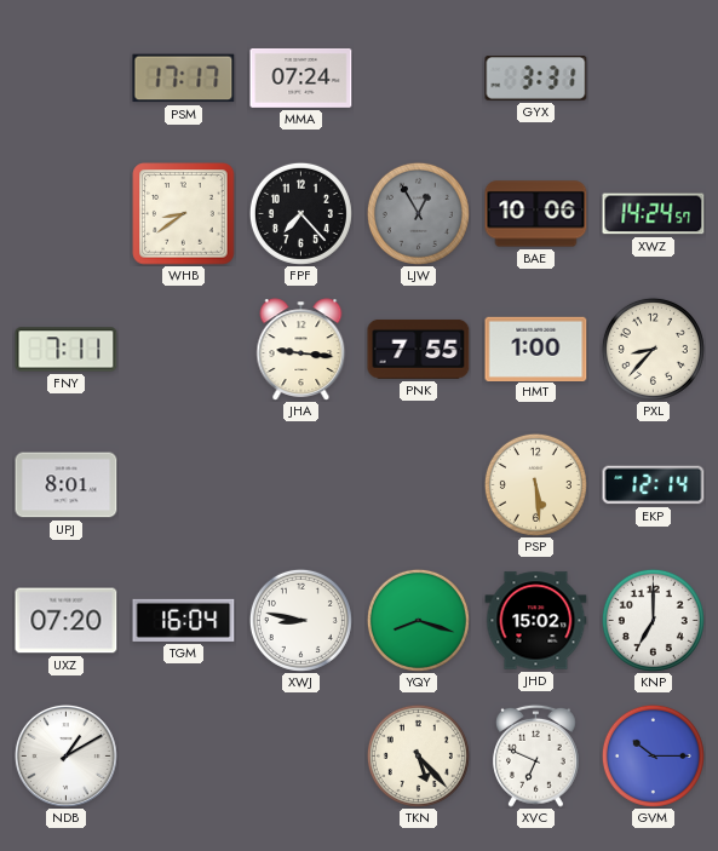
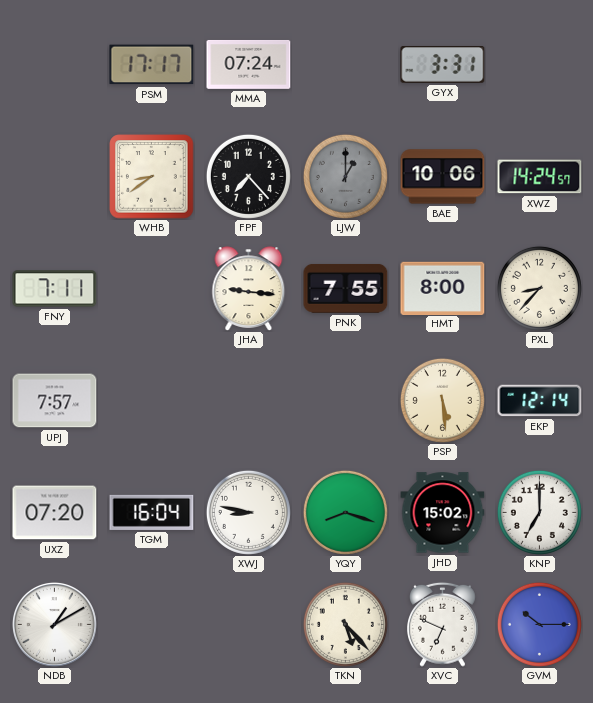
LJW: 12:55 -> 1:00 (345, 176)
HMT: 1:00 -> 8:00 (443, 288)
UPJ: 8:01 -> 7:57 (55, 401)
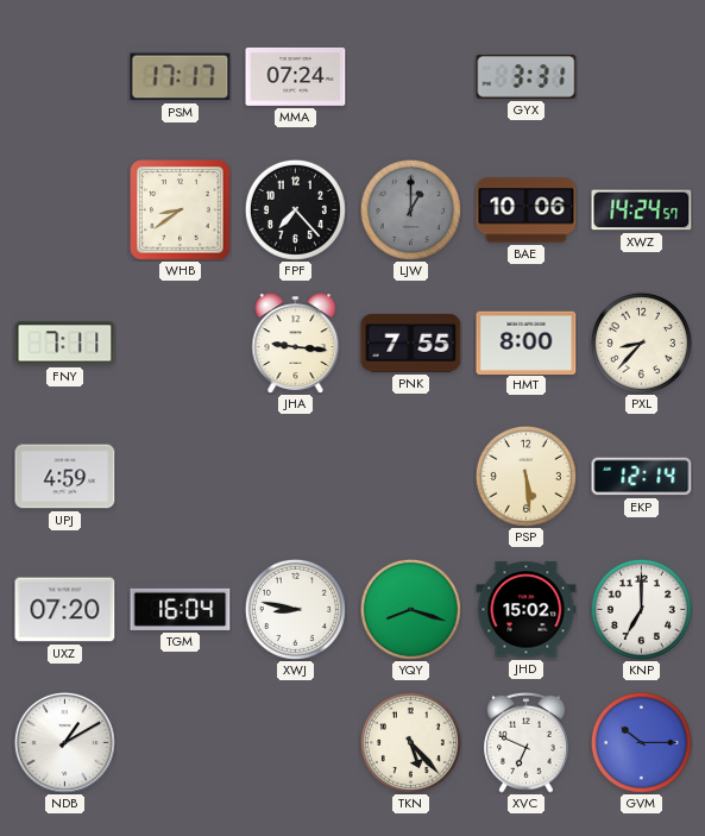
UPJ: 7:57 -> 4:59 (65, 477)
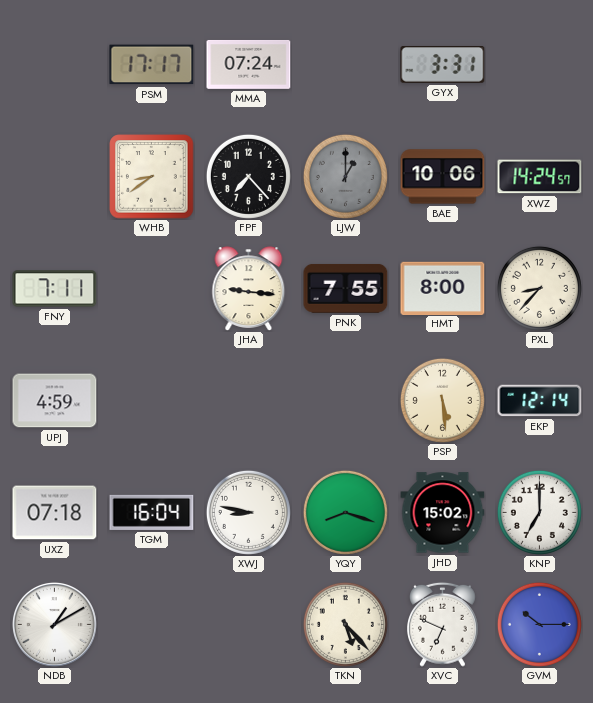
UXZ: 07:20 -> 07:18 (55, 513)
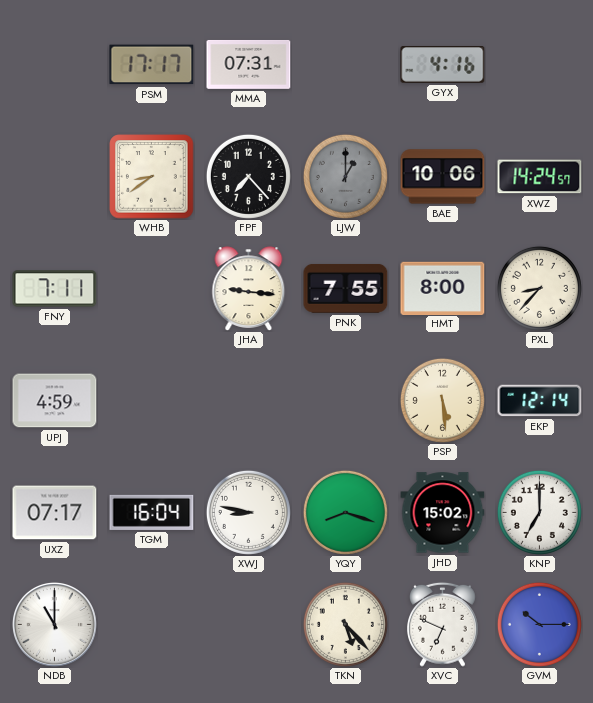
MMA: 07:24 -> 07:31 (249, 64)
GYX: 3:31 -> 4:16 (443, 65)
UXZ: 07:18 -> 07:17 (55, 513)
NDB: 1:10 -> 11:00 (54, 624)
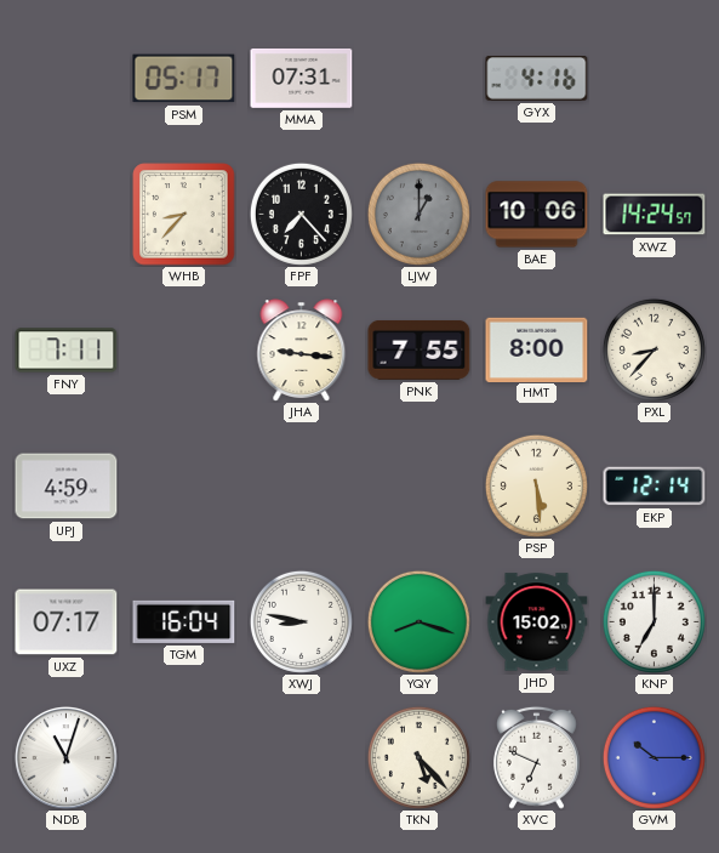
PSM: 17:17 -> 05:17 (184, 79)
WHB: 8:39 -> 8:37 (184, 215)
NDB: 11:00 -> 11:03 (65, 757)
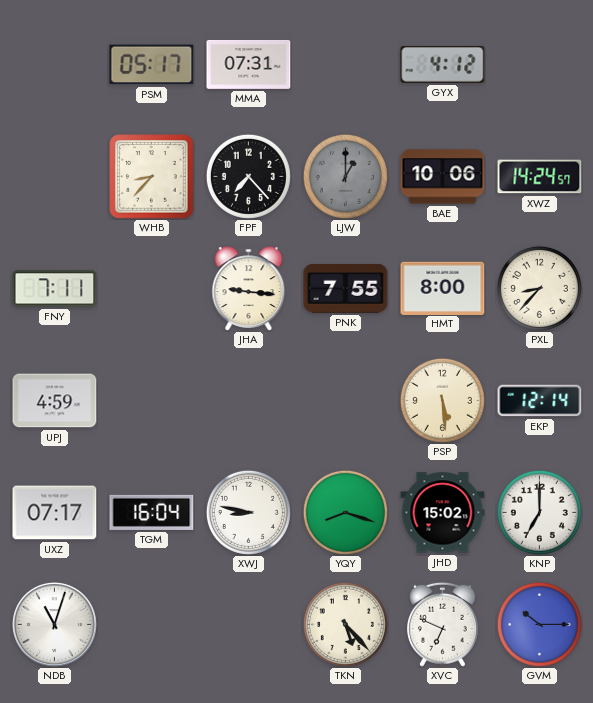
GYX: 4:16 -> 4:12 (443, 65)
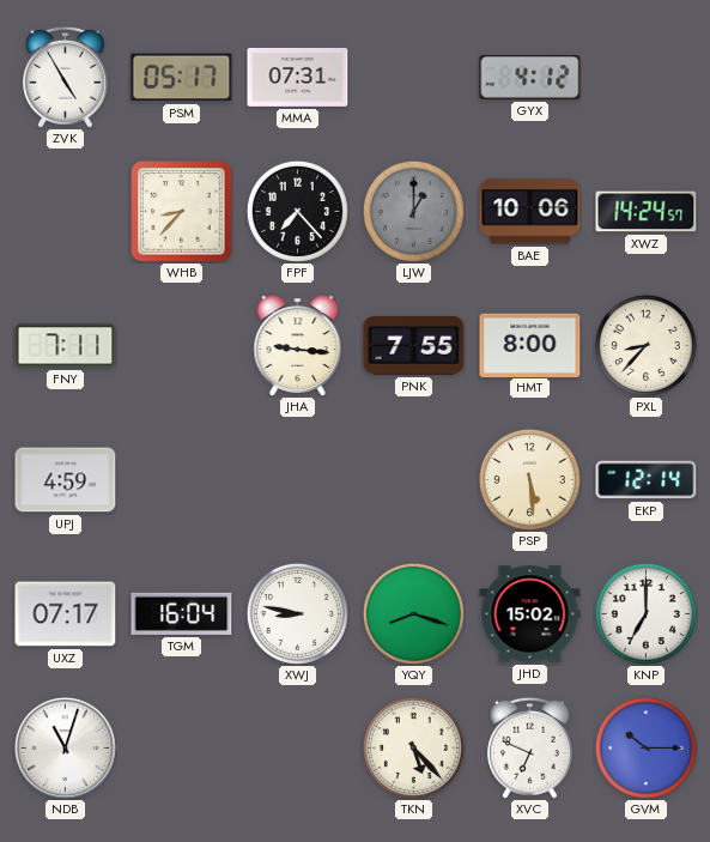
ZVK: none -> 4:55 (66, 77)
